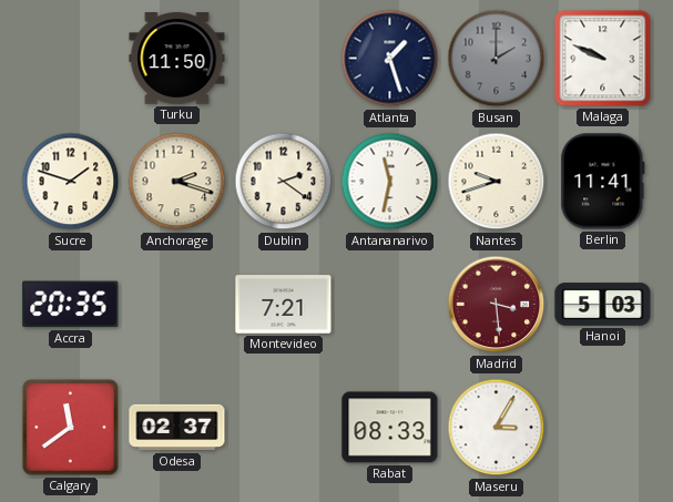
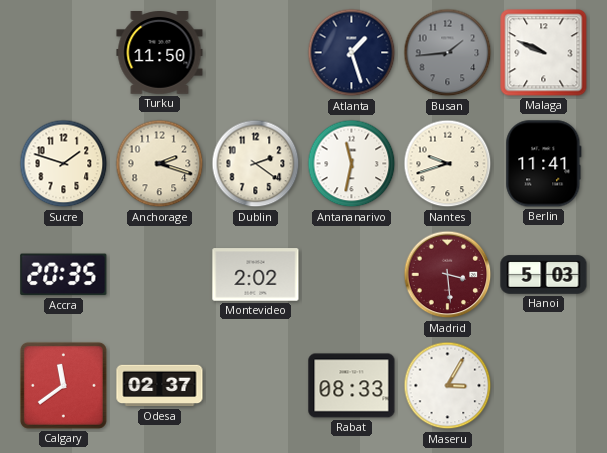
Busan: 2:00 -> 1:44 (448, 53)
Montevideo: 7:21 -> 2:02 (256, 275)
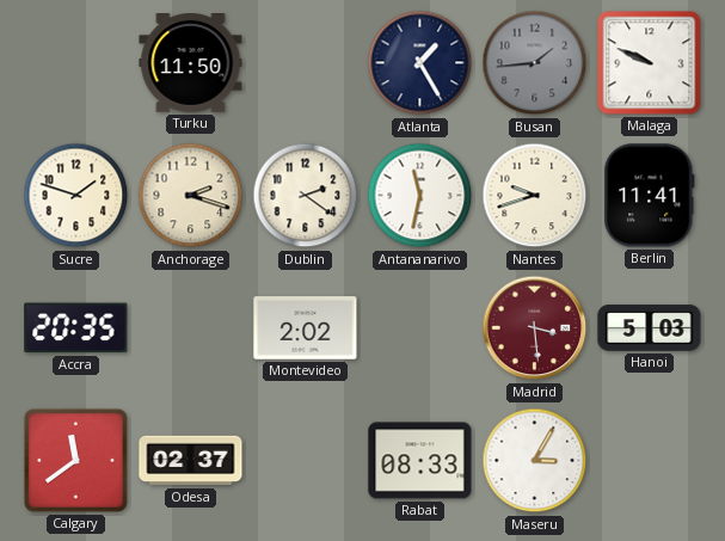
Atlanta: 1:27 -> 1:25 (420, 63)
